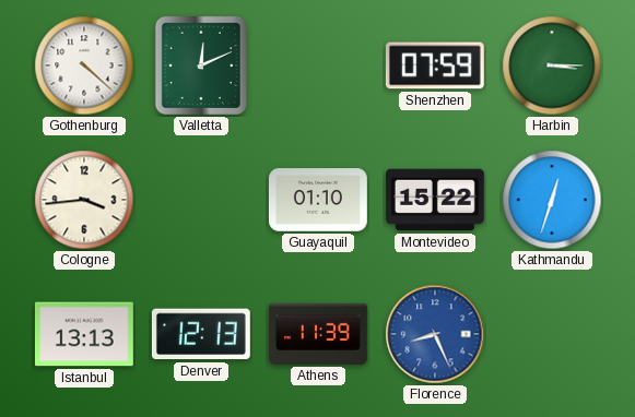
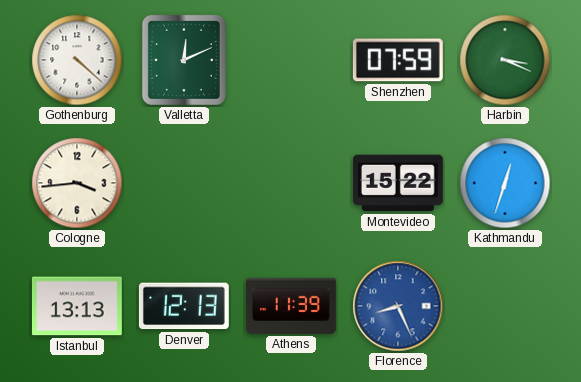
Harbin: 3:15 -> 3:19 (505, 60)
Guayaquil: 01:10 -> none (318, 200)
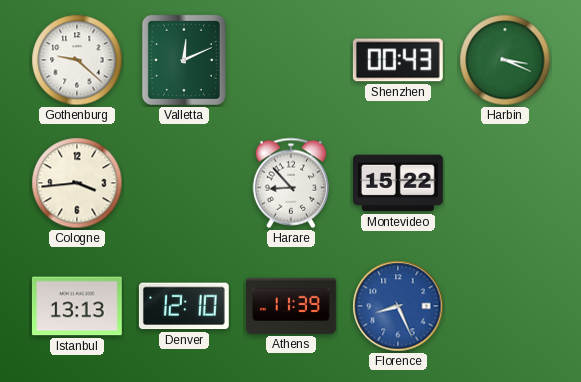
Gothenburg: 4:22 -> 9:22 (77, 60)
Shenzhen: 07:59 -> 00:43 (398, 60)
Harare: none -> 8:53 (291, 183)
Kathmandu: 12:33 -> none (505, 183)
Denver: 12:13 -> 12:10 (184, 306)
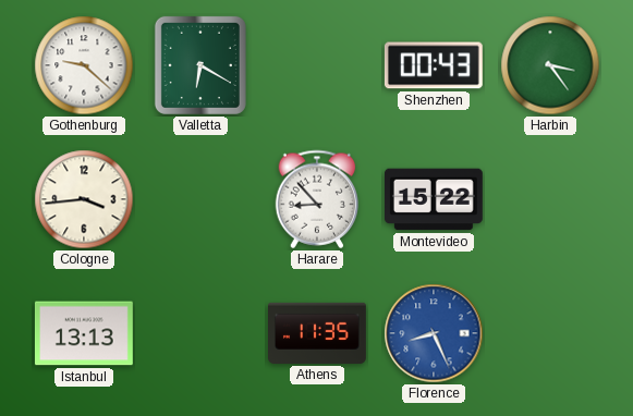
Valletta: 12:11 -> 6:20 (200, 65)
Harbin: 3:19 -> 3:24 (550, 65)
Denver: 12:10 -> none (184, 306)
Athens: 11:39 -> 11:35 (318, 333)
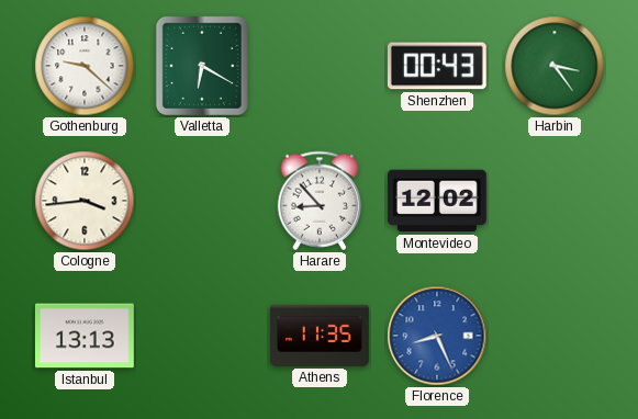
Montevideo: 15:22 -> 12:02 (437, 201)
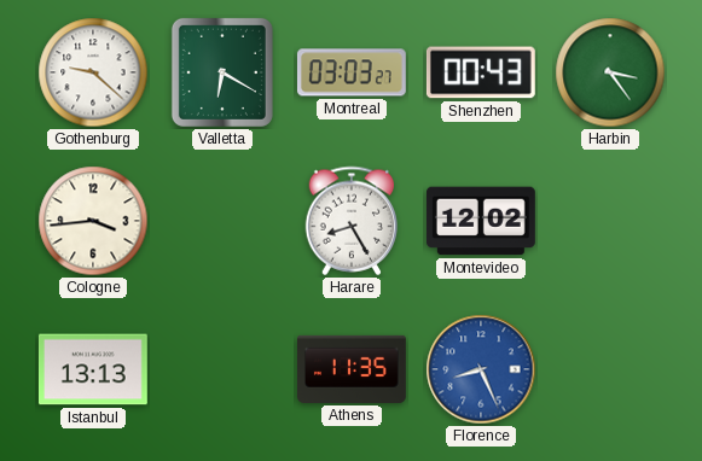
Montreal: none -> 03:03 (352, 72)
Harare: 8:53 -> 8:25 (352, 221)
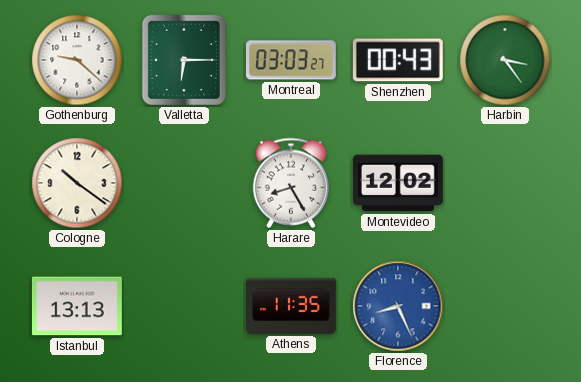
Valletta: 6:20 -> 6:15 (184, 60)
Cologne: 3:44 -> 10:21 (77, 183)
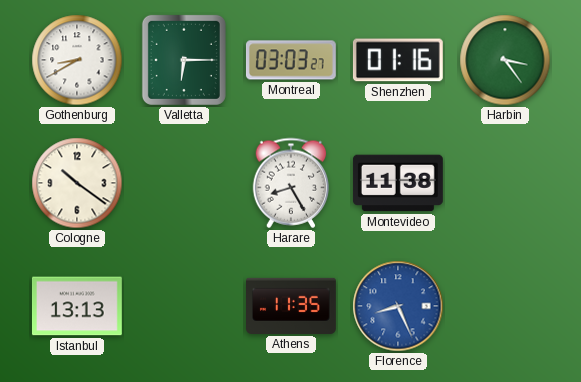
Gothenburg: 9:22 -> 8:40 (77, 60)
Shenzhen: 00:43 -> 01:16 (398, 60)
Montevideo: 12:02 -> 11:38 (398, 183)
